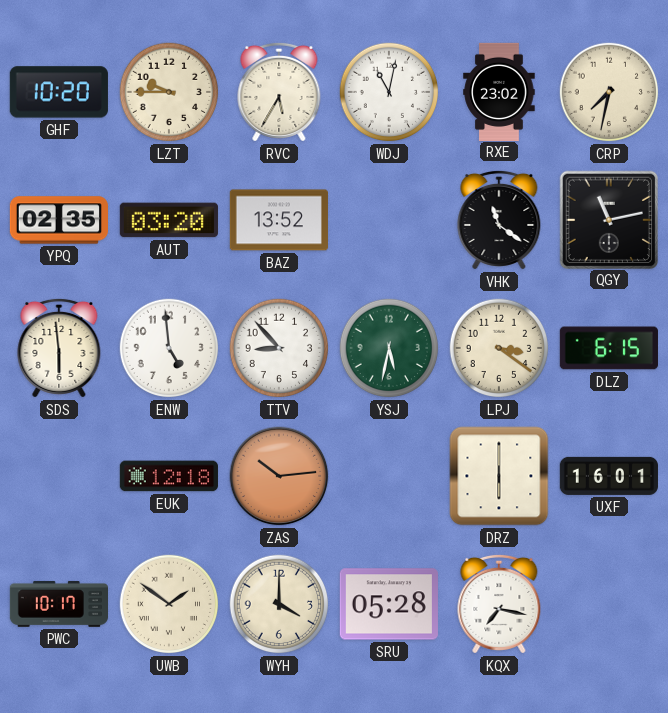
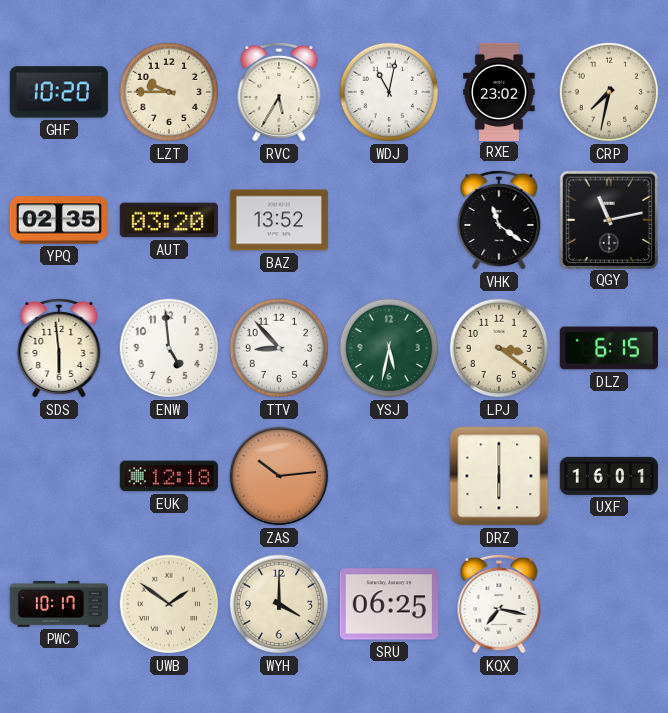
SRU: 05:28 -> 06:25 (389, 604)
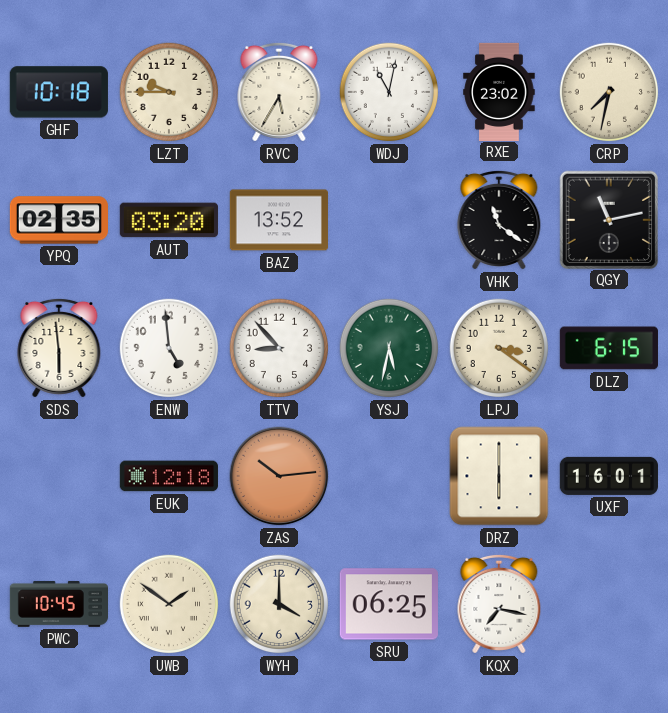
GHF: 10:20 -> 10:18 (59, 92)
PWC: 10:17 -> 10:45 (58, 604)
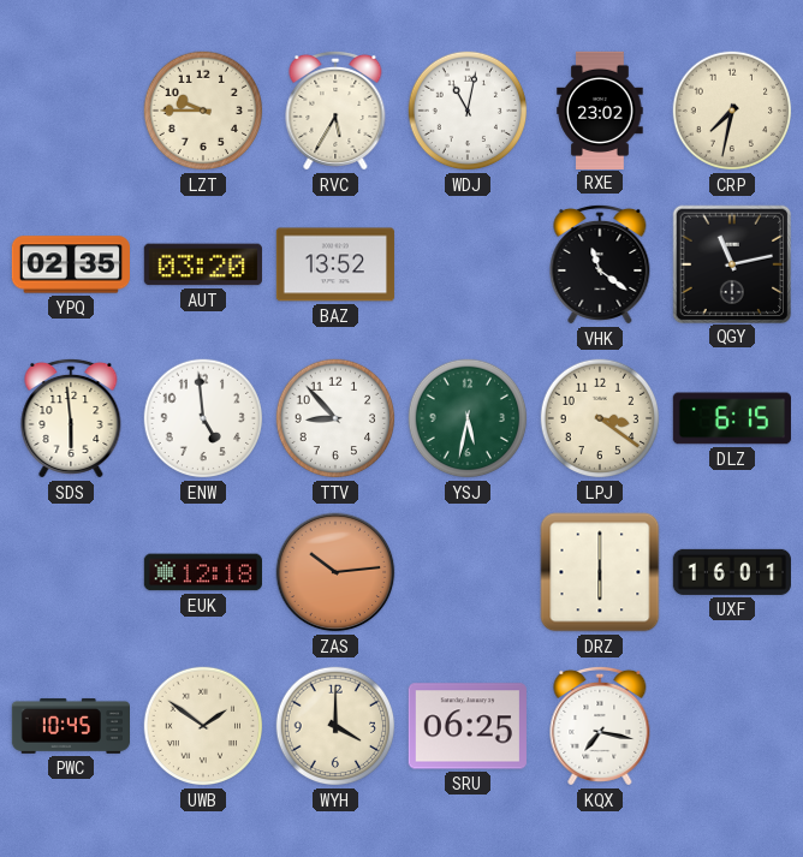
GHF: 10:18 -> none (59, 92)
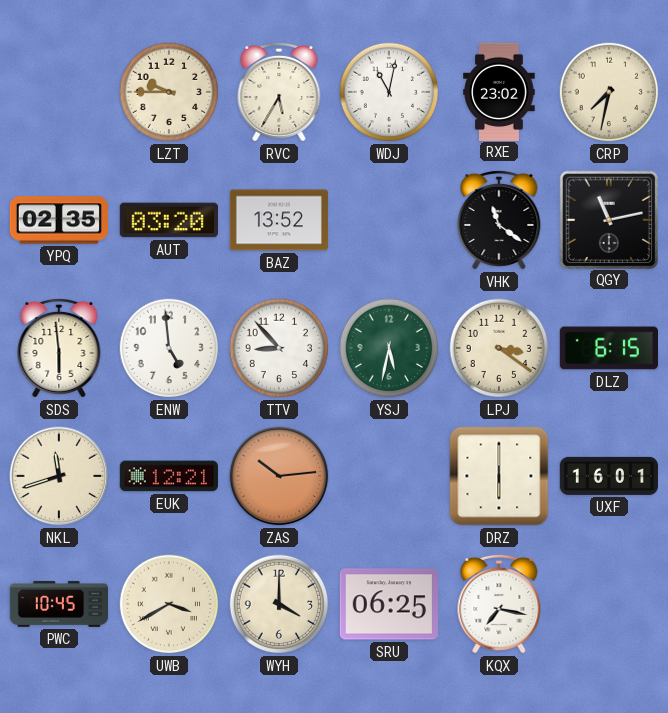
NKL: none -> 11:42 (59, 476)
EUK: 12:18 -> 12:21 (169, 476)
UWB: 1:51 -> 3:40 (169, 604)
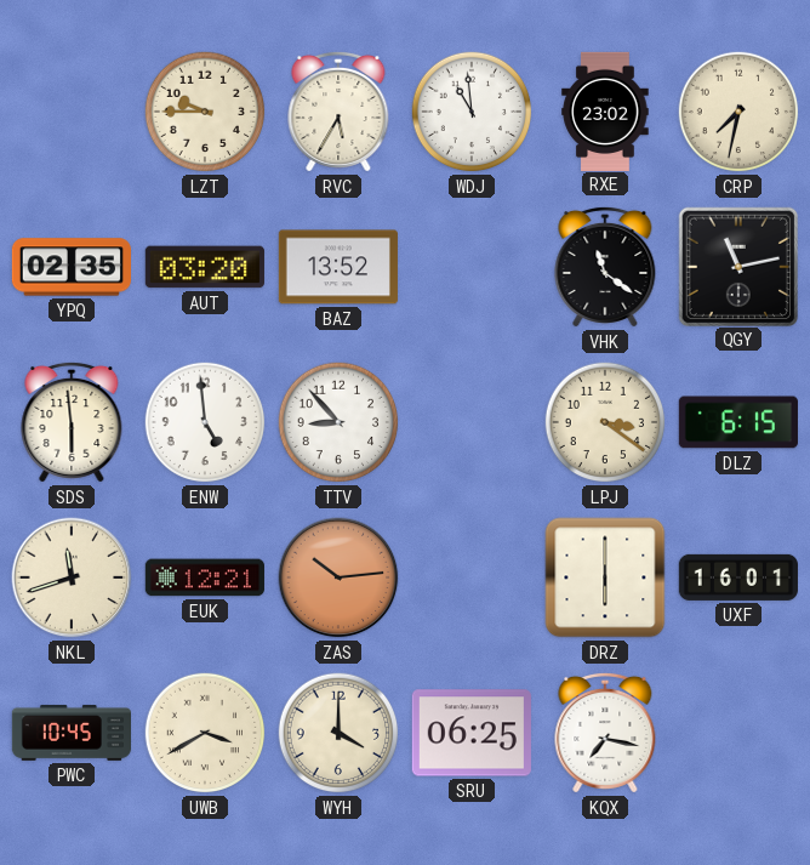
WDJ: 11:02 -> 10:59 (472, 112)
YSJ: 5:32 -> none (389, 348)
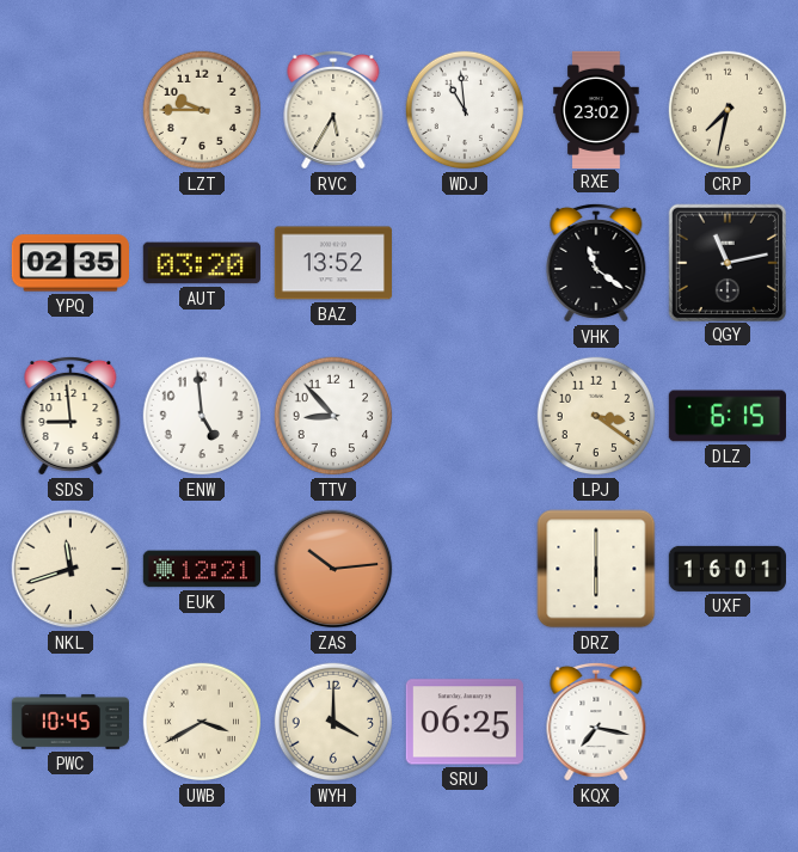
SDS: 5:59 -> 8:59 (70, 416)
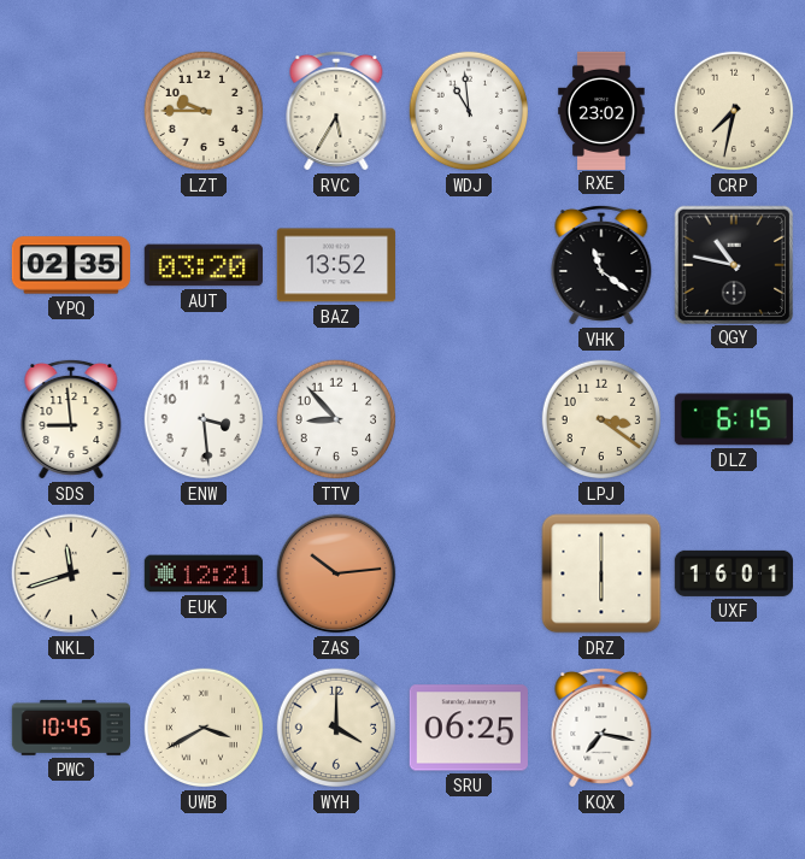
QGY: 11:13 -> 10:47 (733, 264)
ENW: 4:59 -> 3:29 (204, 419)
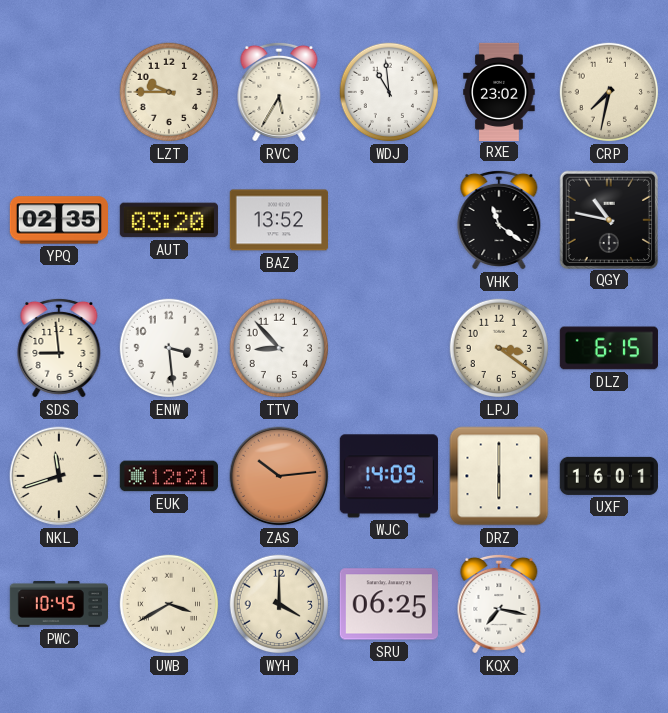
WJC: none -> 14:09 (389, 476)
